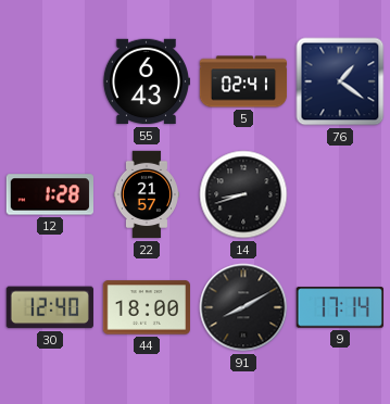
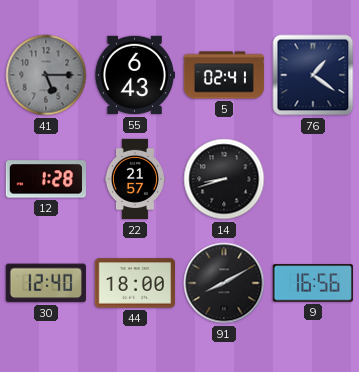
41: none -> 5:15 (46, 75)
9: 17:14 -> 16:56 (312, 283)
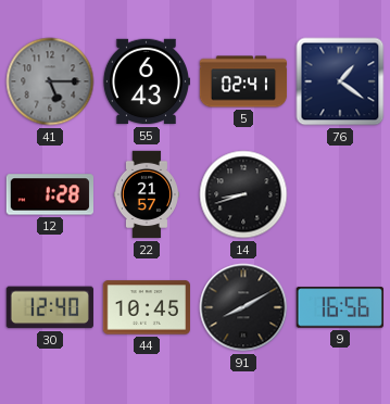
44: 18:00 -> 10:45 (146, 307)
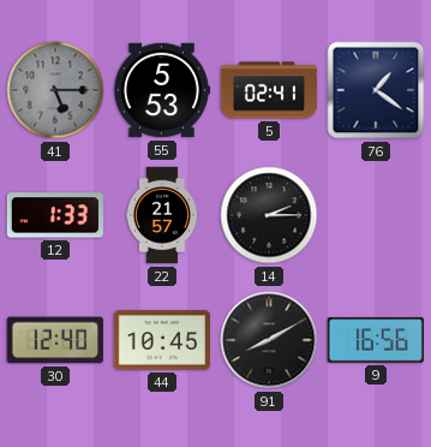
55: 6:43 -> 5:53 (161, 90)
12: 1:28 -> 1:33 (54, 215)
14: 8:42 -> 2:15 (269, 215)
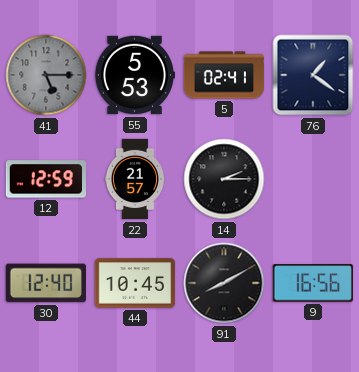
12: 1:33 -> 12:59 (45, 179)
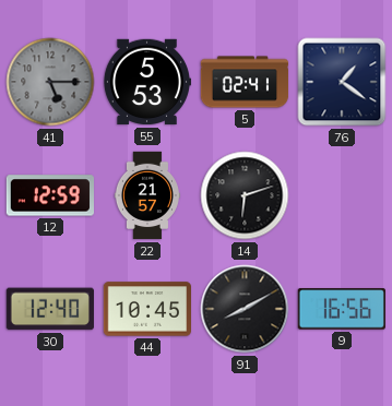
14: 2:15 -> 6:12 (245, 195)
